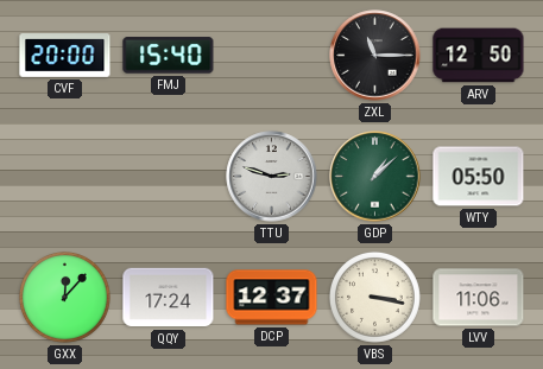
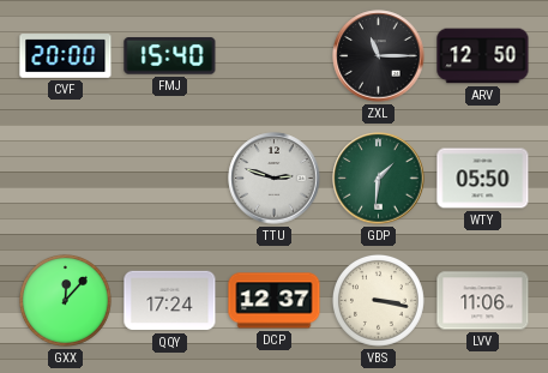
GDP: 1:08 -> 1:31 (379, 179)
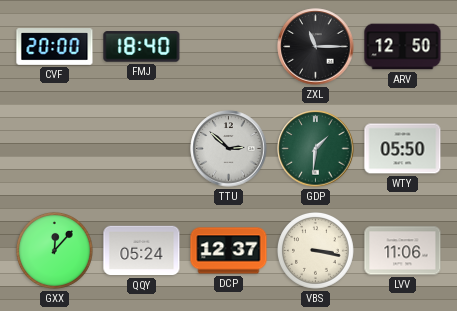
FMJ: 15:40 -> 18:40 (142, 47)
TTU: 2:48 -> 2:52 (229, 149)
QQY: 17:24 -> 05:24 (142, 251)
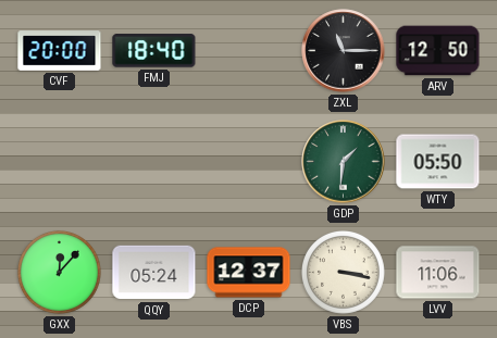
TTU: 2:52 -> none (229, 149)
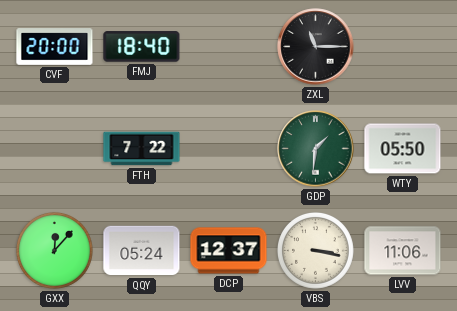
ARV: 12:50 -> none (438, 51)
FTH: none -> 7:22 (142, 149)
